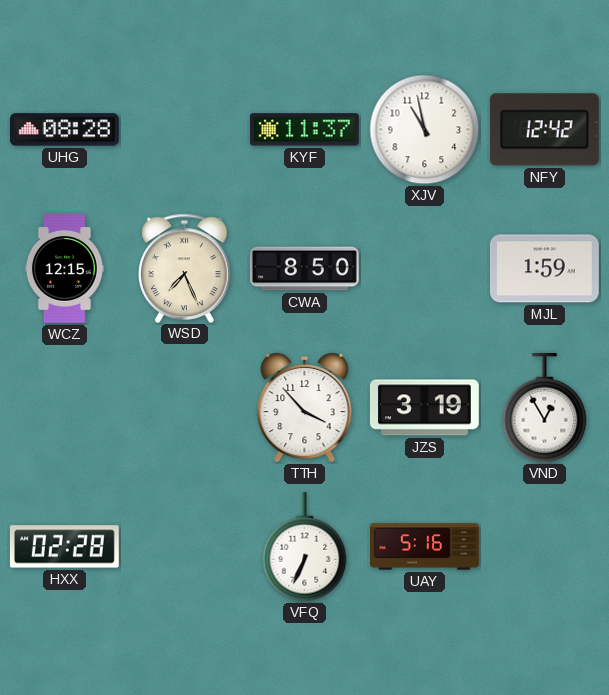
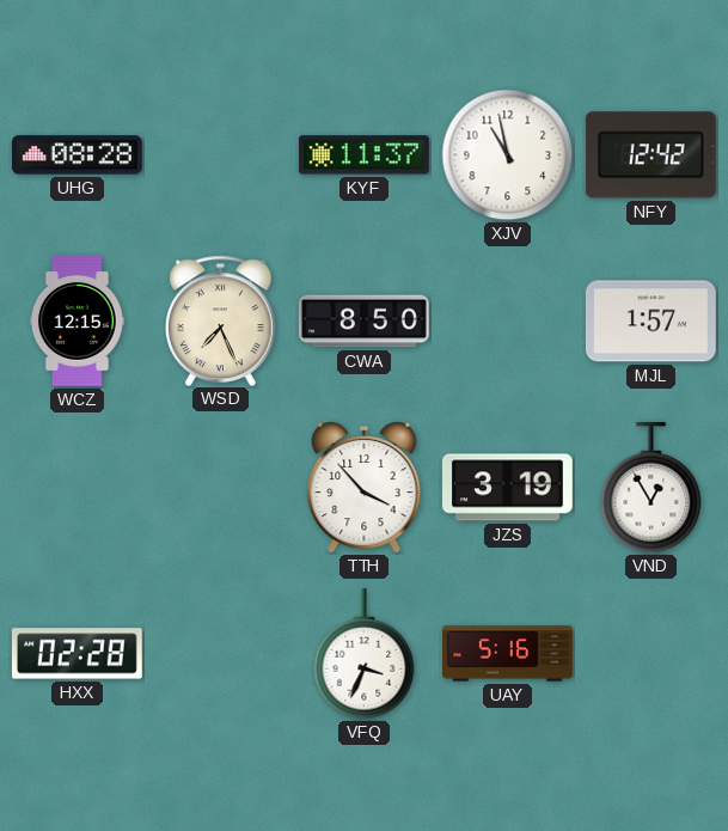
MJL: 1:59 -> 1:57 (650, 322)
VFQ: 6:34 -> 3:34 (365, 654)
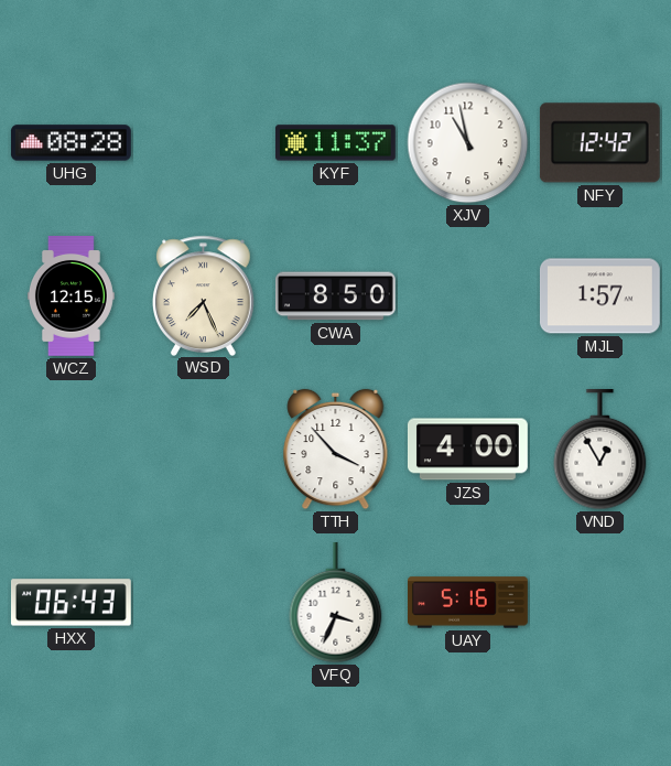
JZS: 3:19 -> 4:00 (468, 450)
HXX: 02:28 -> 06:43 (71, 603)
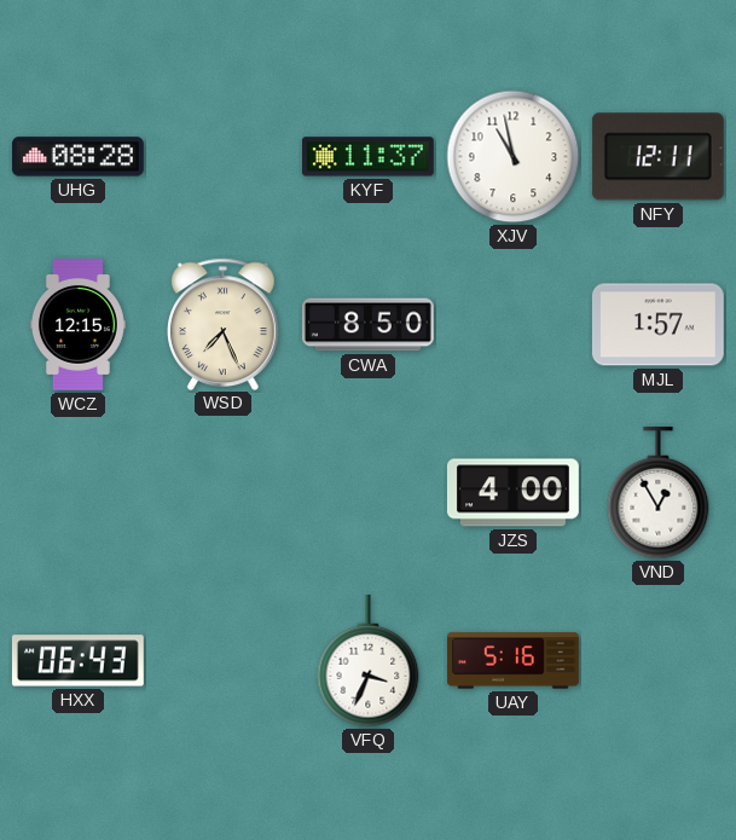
NFY: 12:42 -> 12:11 (657, 157)
TTH: 3:53 -> none (336, 450)
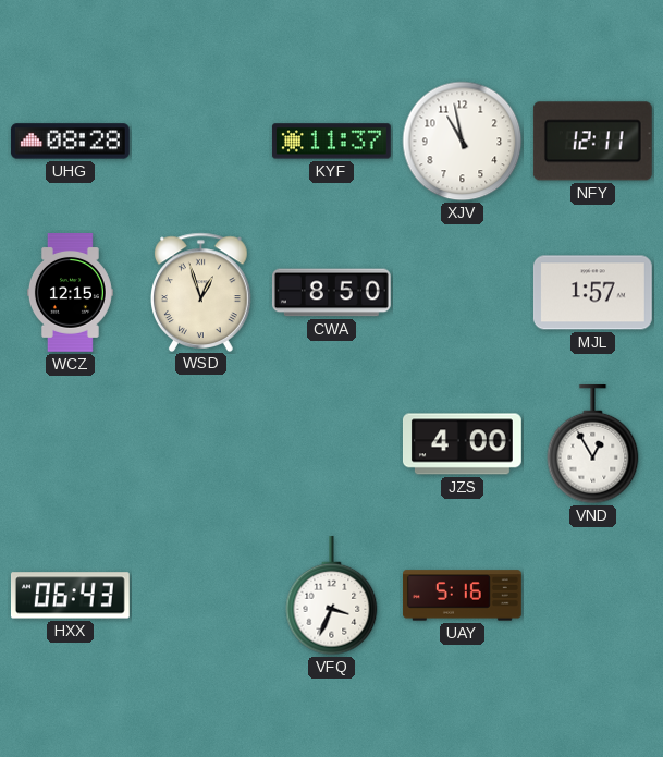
WSD: 7:26 -> 12:57 (201, 292)
